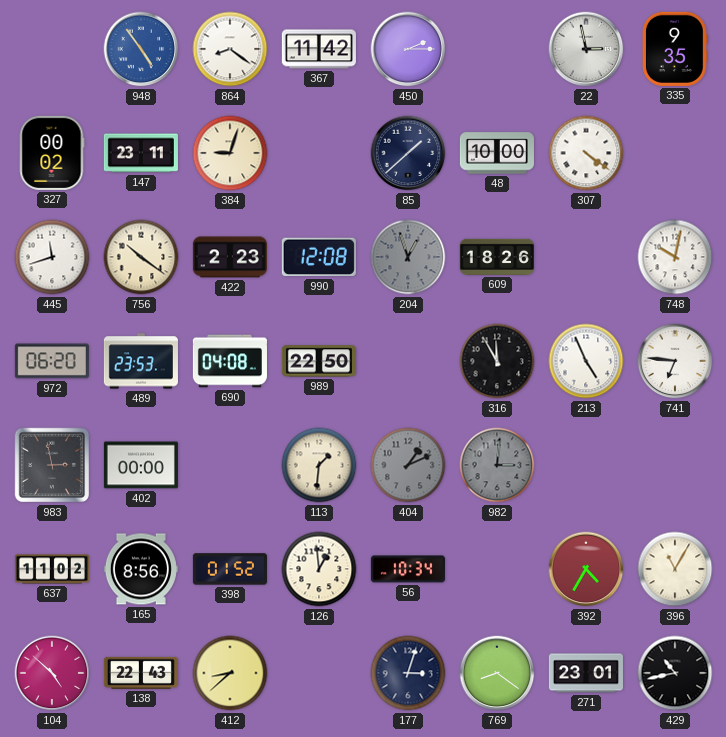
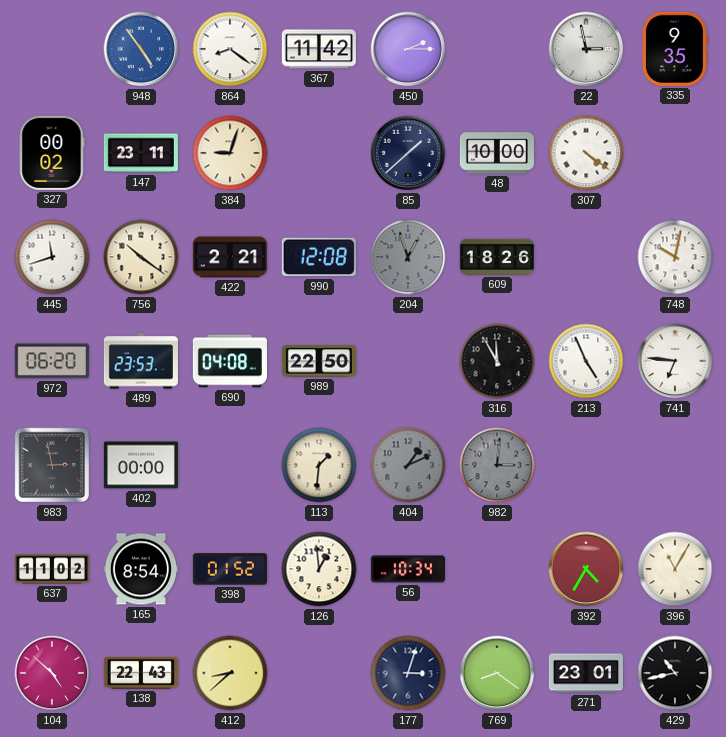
422: 2:23 -> 2:21 (230, 257)
165: 8:56 -> 8:54 (141, 569)
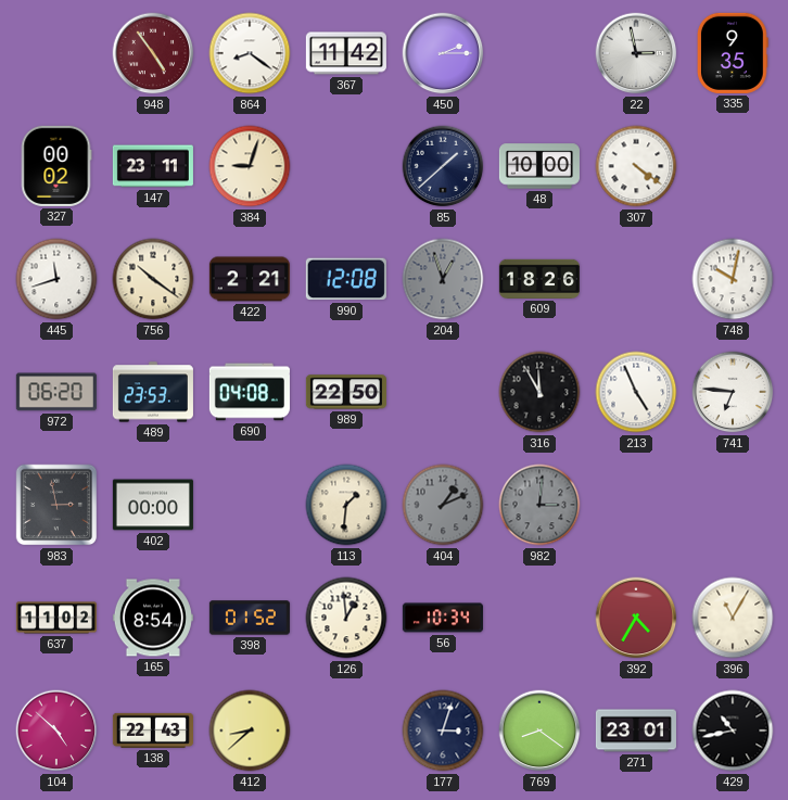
948 dial: blue -> burgundy (153, 53)
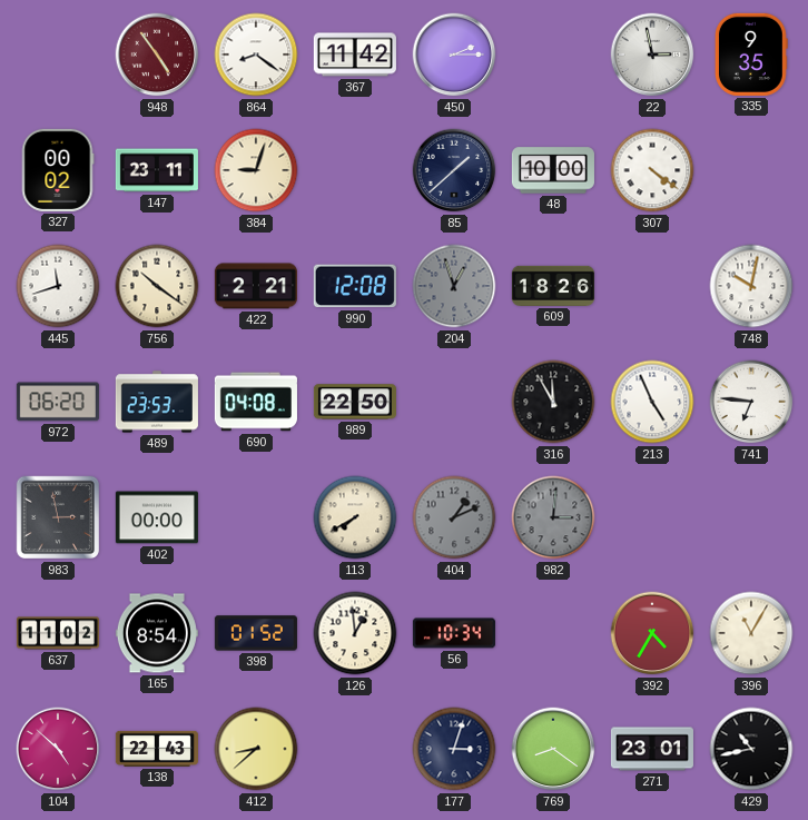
113: 1:31 -> 7:40 (355, 517)
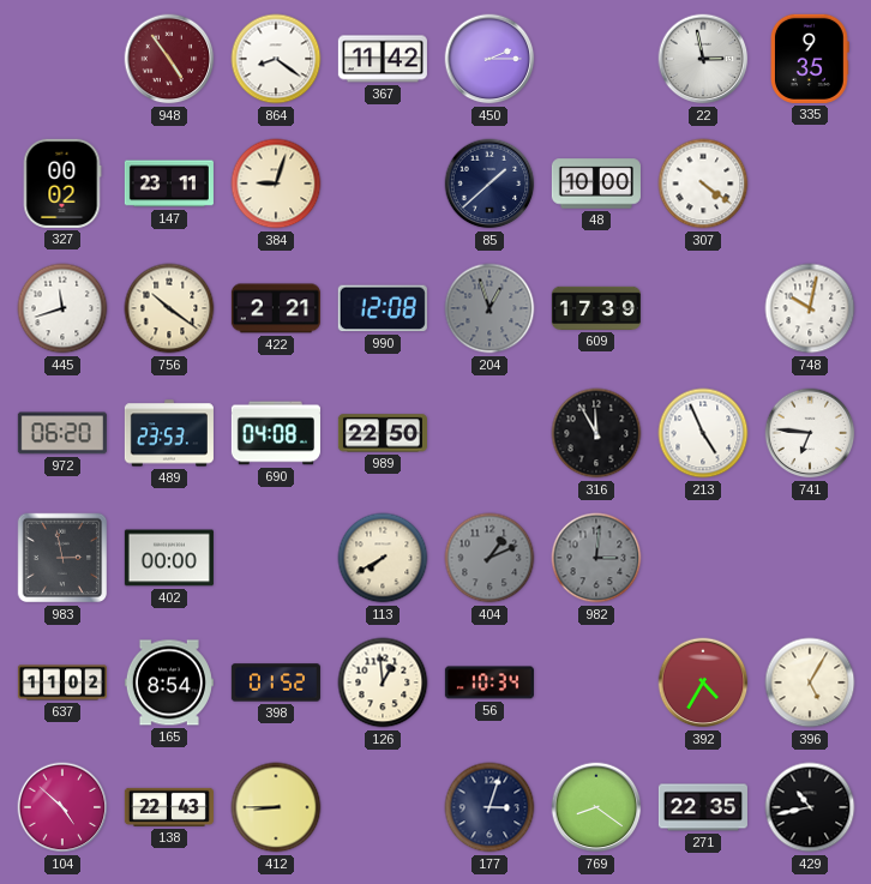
609: 18:26 -> 17:39 (596, 308)
396: 11:05 -> 5:05 (810, 682)
412: 8:38 -> 8:45 (276, 807)
271: 23:01 -> 22:35 (703, 807)
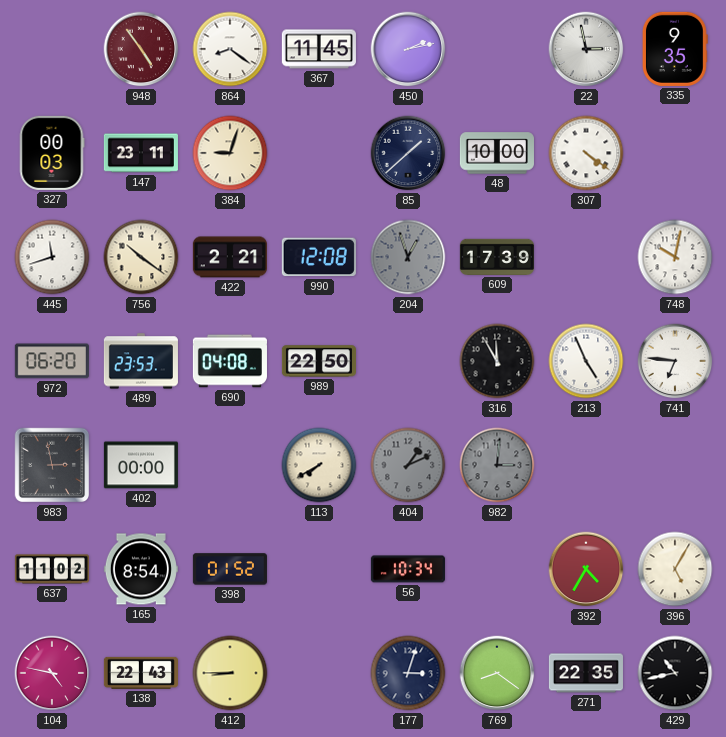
367: 11:42 -> 11:45 (319, 49)
450: 2:15 -> 2:13 (408, 49)
327: 00:02 -> 00:03 (52, 153)
126: 12:59 -> none (383, 682)
104: 4:52 -> 4:47 (52, 673)
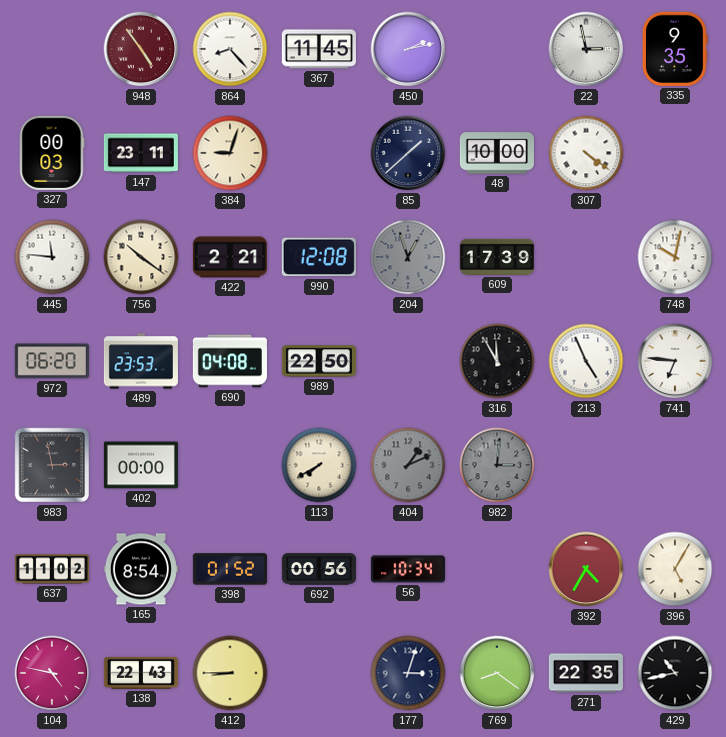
864: 8:21 -> 8:23 (230, 49)
445: 11:42 -> 11:46 (52, 257)
692: none -> 00:56 (319, 569)
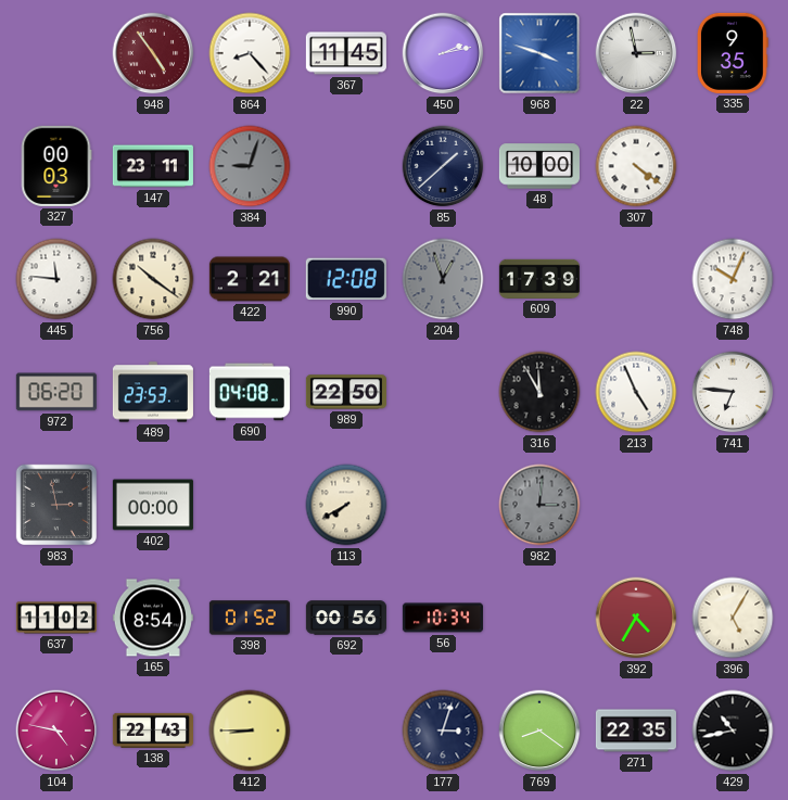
968: none -> 3:48 (539, 53)
384 dial: cream -> grey (250, 166)
748: 10:02 -> 10:04 (733, 279)
404: 1:11 -> none (408, 465)
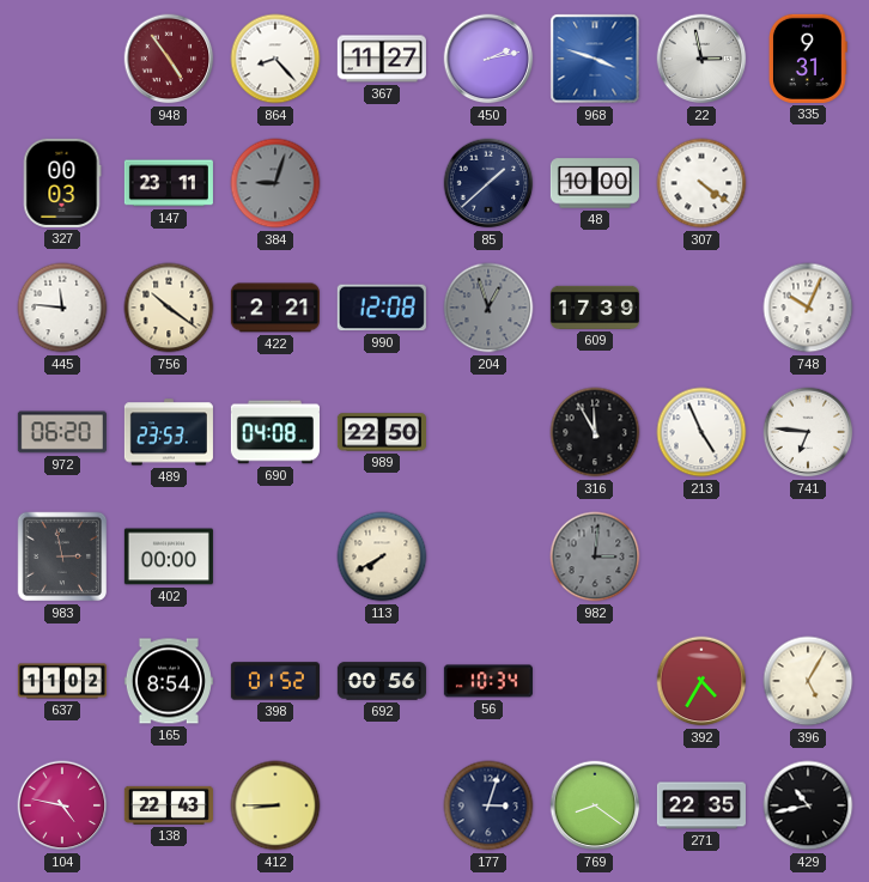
367: 11:45 -> 11:27 (382, 59)
335: 9:35 -> 9:31 (808, 59)
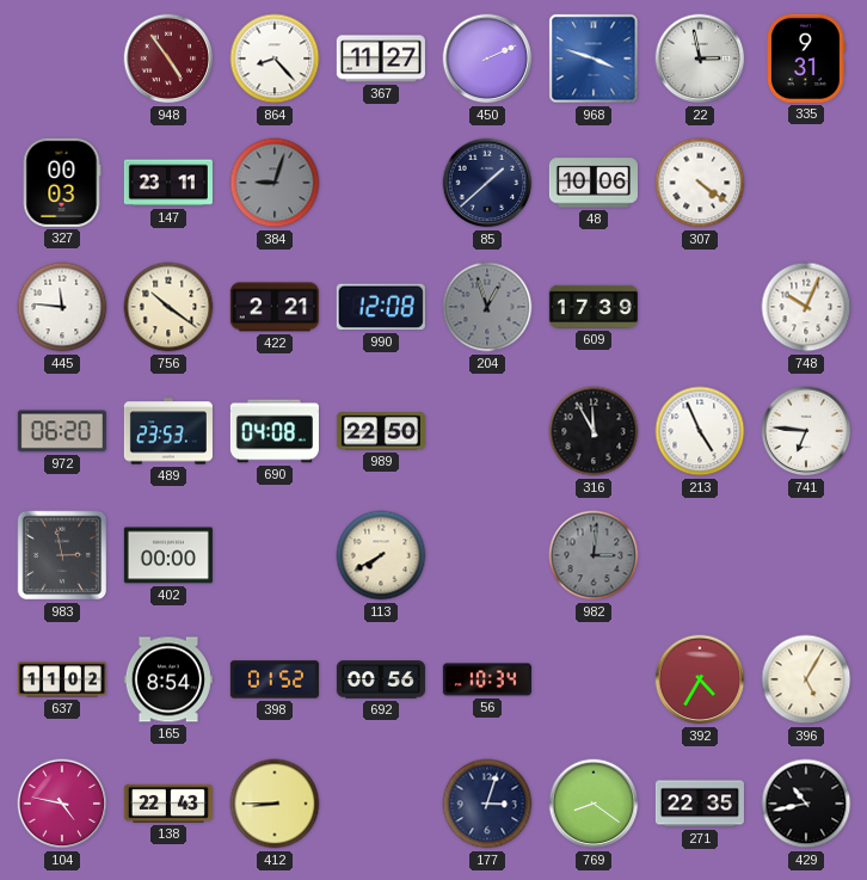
450: 2:13 -> 2:11 (487, 59)
48: 10:00 -> 10:06 (594, 183)
